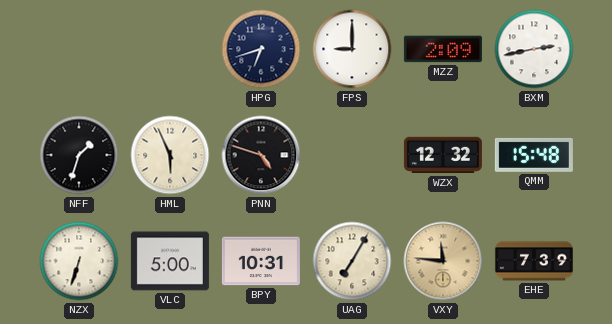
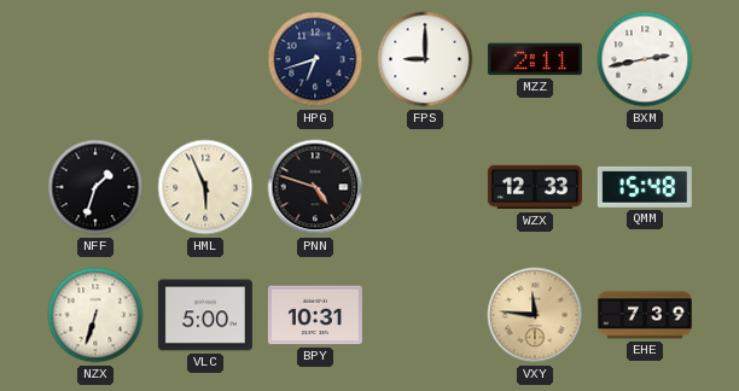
MZZ: 2:09 -> 2:11 (535, 59)
WZX: 12:32 -> 12:33 (535, 187)
UAG: 7:05 -> none (352, 261)
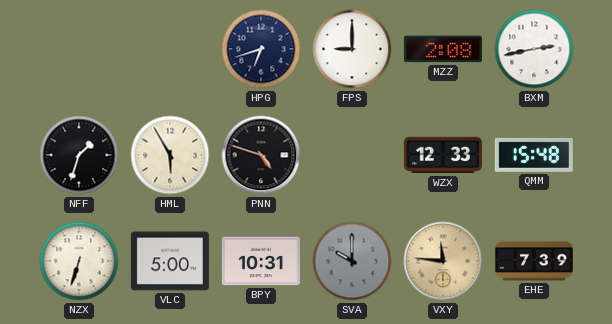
MZZ: 2:11 -> 2:08 (443, 49)
HML: 5:56 -> 5:55 (170, 155)
SVA: none -> 10:00 (352, 261)
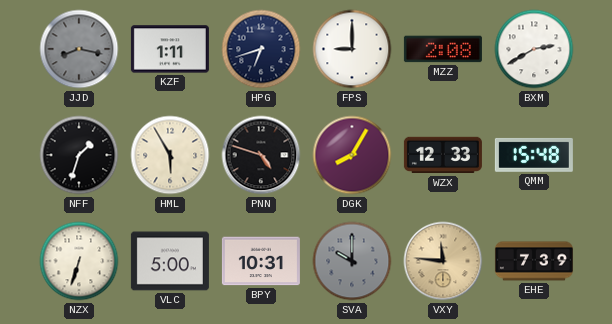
JJD: none -> 8:17 (79, 49)
KZF: none -> 1:11 (170, 49)
BXM: 2:43 -> 2:40 (534, 49)
DGK: none -> 8:05 (352, 155)
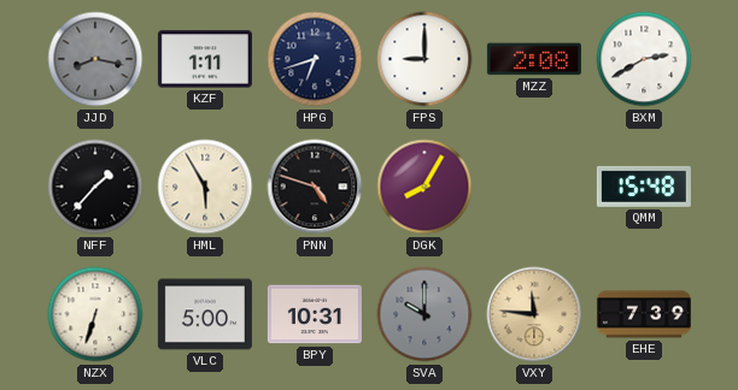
NFF: 1:33 -> 1:37 (95, 187)
WZX: 12:33 -> none (443, 155)
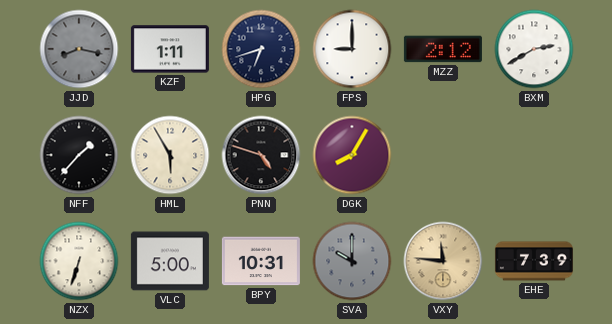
MZZ: 2:08 -> 2:12 (443, 49)
QMM: 15:48 -> none (644, 187)
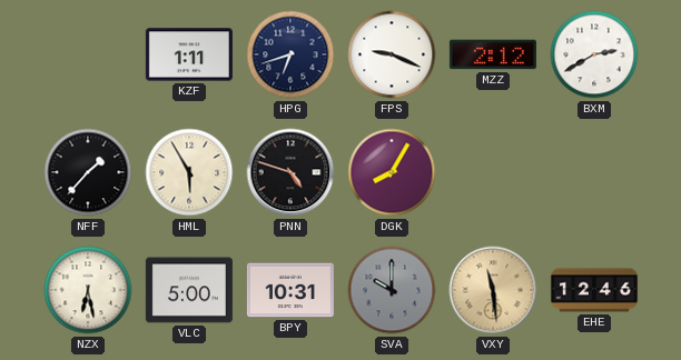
JJD: 8:17 -> none (79, 49)
FPS: 9:00 -> 9:19 (392, 54)
NZX: 6:33 -> 6:28 (88, 290)
VXY: 11:46 -> 11:29 (493, 290)
EHE: 7:39 -> 12:46 (594, 290)
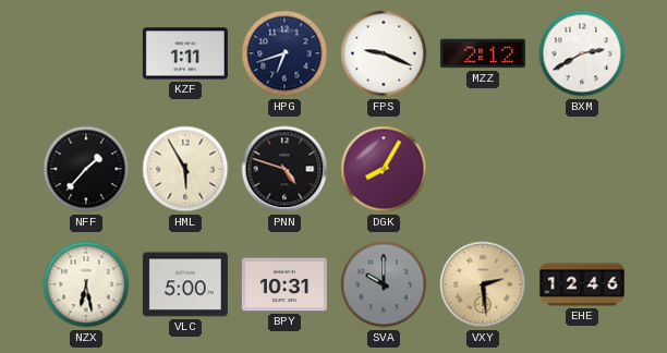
VXY: 11:29 -> 2:29 (483, 284)
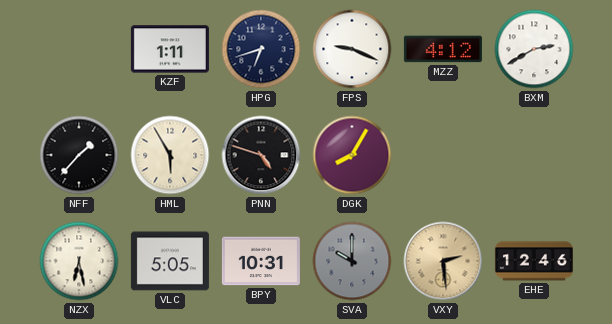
MZZ: 2:12 -> 4:12 (443, 49)
VLC: 5:00 -> 5:05 (170, 261)
